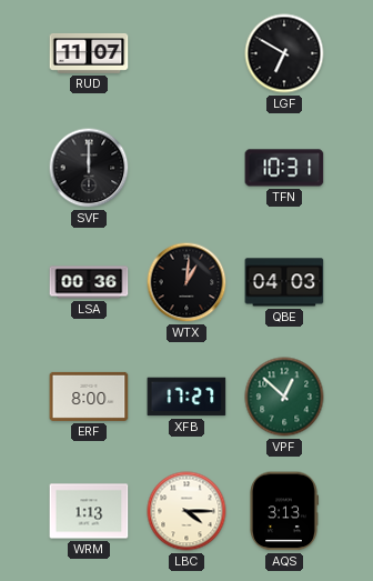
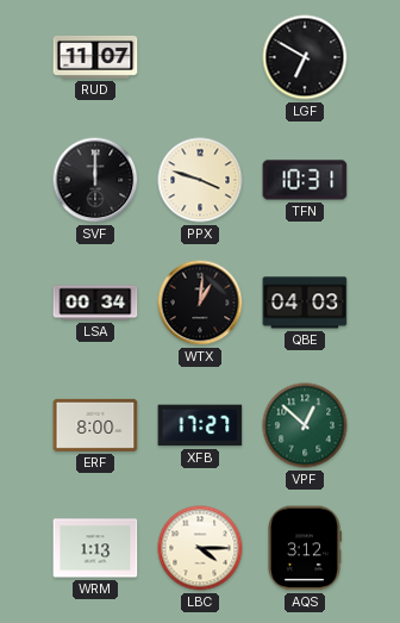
PPX: none -> 3:48 (200, 180)
LSA: 00:36 -> 00:34 (95, 303)
AQS: 3:13 -> 3:12 (305, 548)
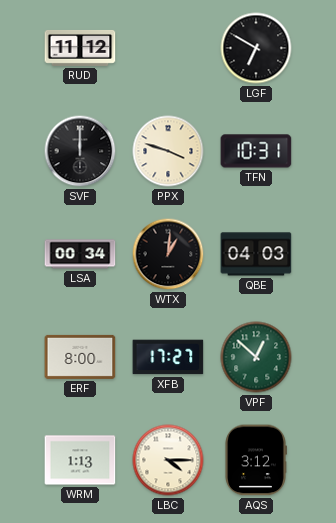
RUD: 11:07 -> 11:12 (80, 48)
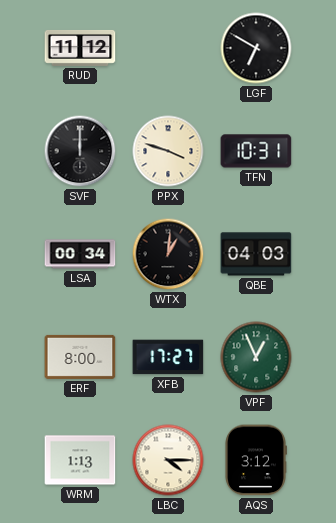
VPF: 12:52 -> 12:56 (256, 357)
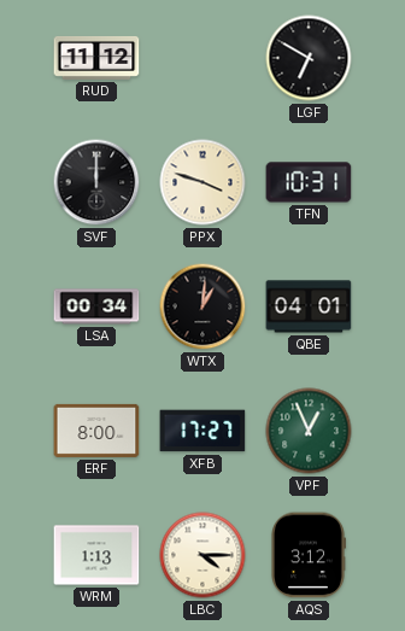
QBE: 04:03 -> 04:01 (309, 306)
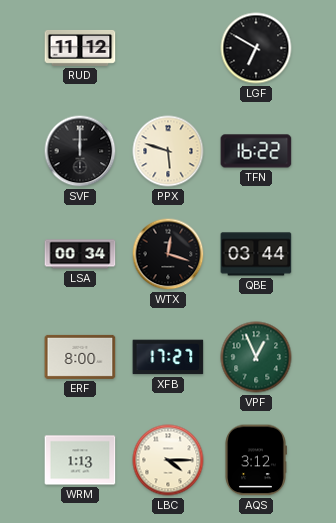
PPX: 3:48 -> 5:48 (168, 151)
TFN: 10:31 -> 16:22 (256, 151)
WTX: 1:01 -> 12:18 (168, 254)
QBE: 04:01 -> 03:44 (256, 254)
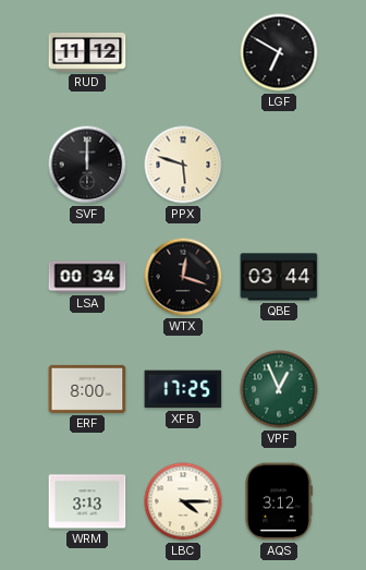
TFN: 16:22 -> none (256, 151)
XFB: 17:27 -> 17:25 (183, 389)
WRM: 1:13 -> 3:13 (87, 501)
